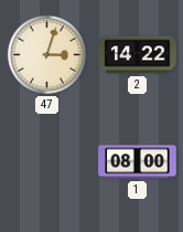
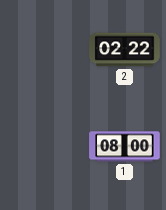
47: 3:03 -> none (46, 54)
2: 14:22 -> 02:22 (125, 50)
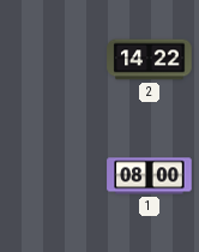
2: 02:22 -> 14:22 (150, 60)
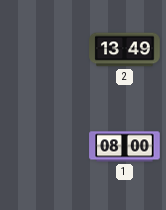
2: 14:22 -> 13:49 (125, 50)
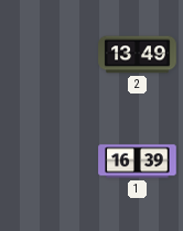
1: 08:00 -> 16:39 (138, 162)
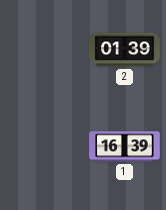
2: 13:49 -> 01:39 (125, 50)
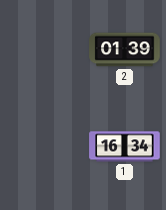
1: 16:39 -> 16:34 (125, 147)
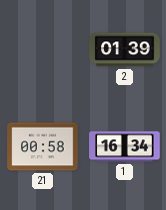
21: none -> 00:58 (43, 147)
